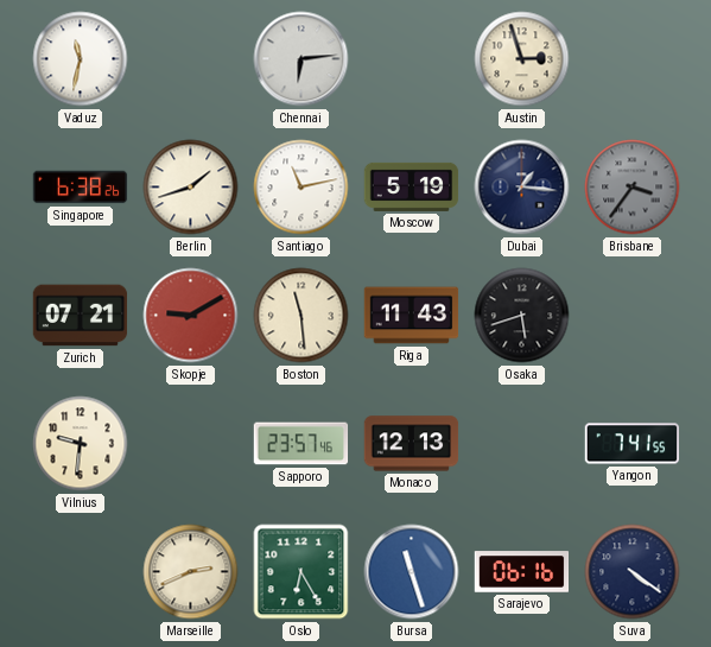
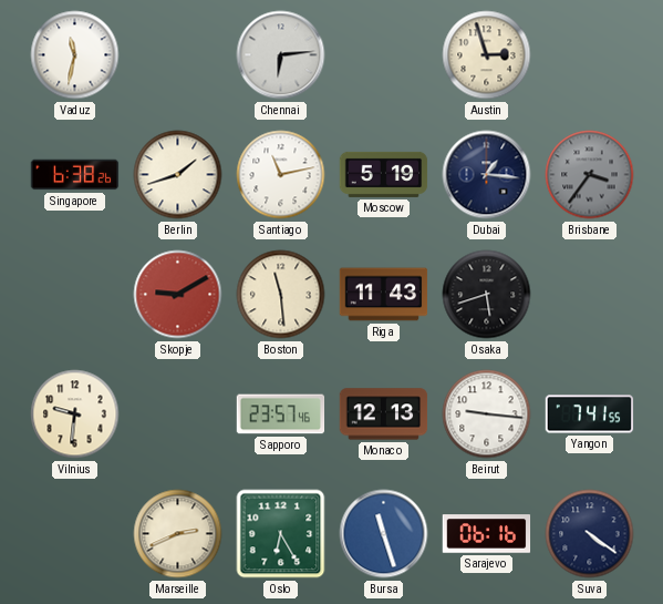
Zurich: 07:21 -> none (81, 316)
Beirut: none -> 9:16 (487, 414)
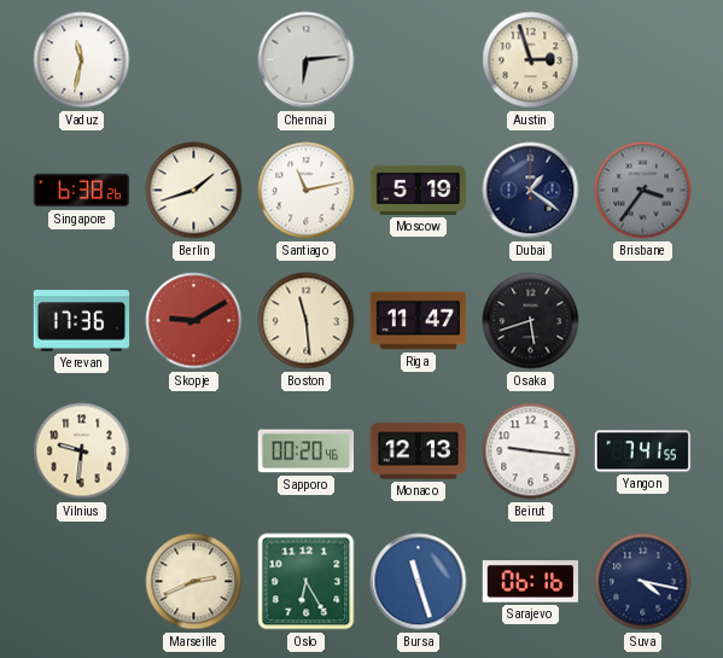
Dubai: 1:16 -> 1:21 (531, 191)
Yerevan: none -> 17:36 (82, 321)
Riga: 11:43 -> 11:47 (419, 321)
Sapporo: 23:57 -> 00:20 (307, 452)
Suva: 4:21 -> 4:17 (643, 582)
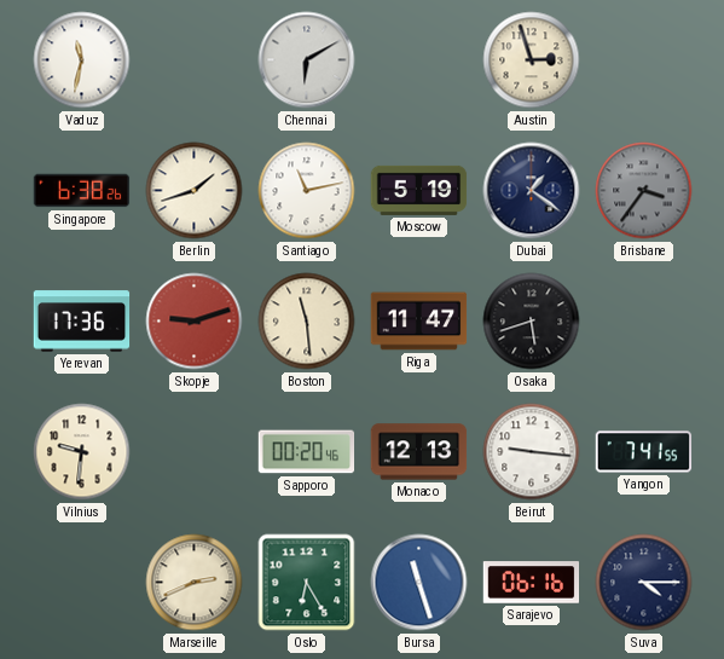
Chennai: 6:14 -> 6:10 (307, 60)
Skopje: 9:10 -> 9:12 (195, 322)
Suva: 4:17 -> 4:15 (644, 583)
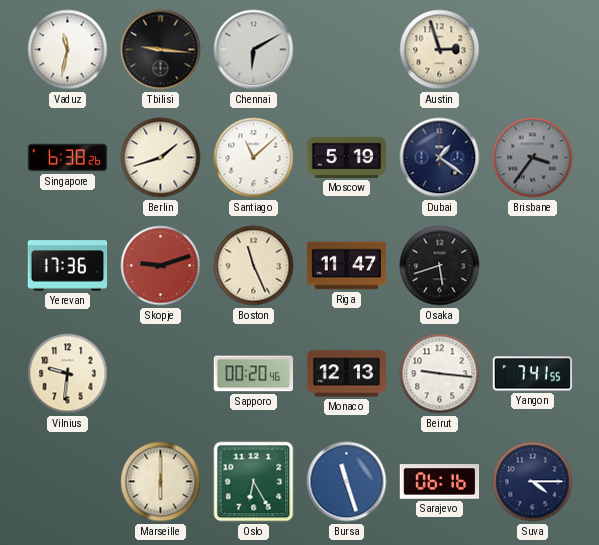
Tbilisi: none -> 9:16 (161, 50)
Santiago: 11:13 -> 11:08 (254, 158)
Boston: 11:29 -> 11:26 (254, 266)
Marseille: 2:41 -> 6:00 (161, 482)
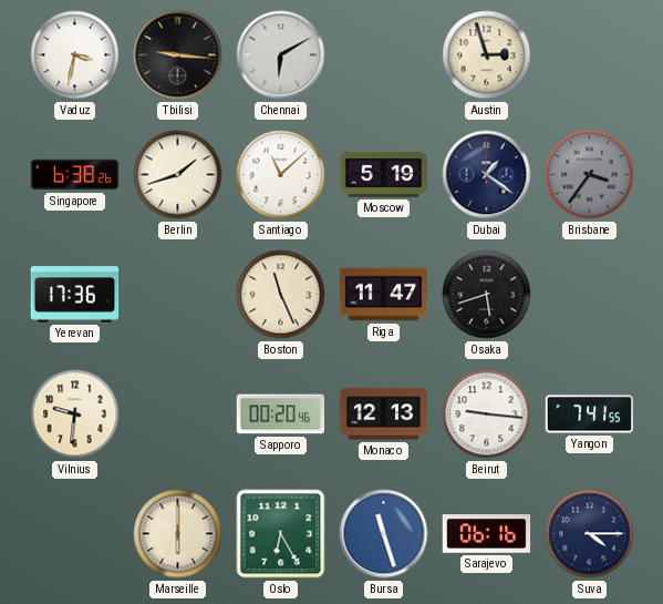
Vaduz: 11:32 -> 3:32 (75, 55)
Skopje: 9:12 -> none (161, 266)
